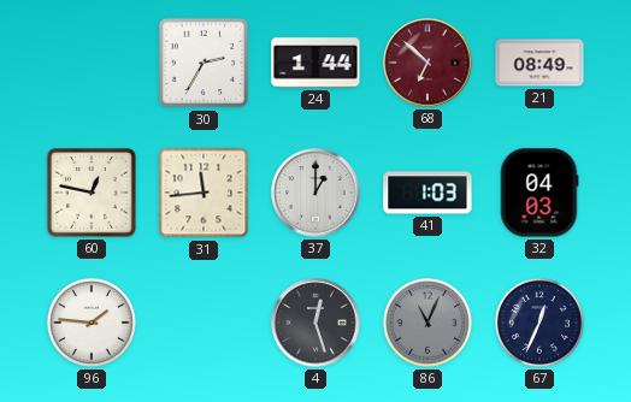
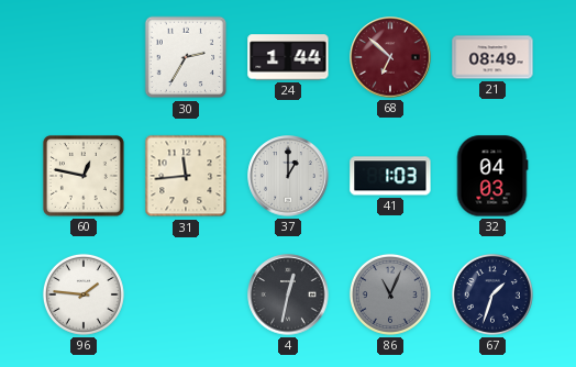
4: 12:27 -> 12:32 (288, 294)
67: 12:34 -> 1:33 (492, 294)
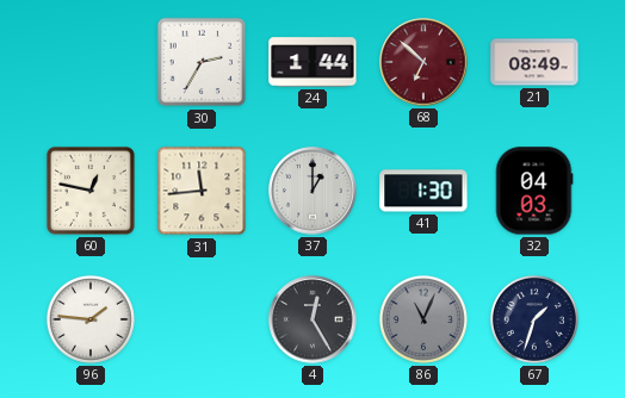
41: 1:03 -> 1:30 (423, 191)
4: 12:32 -> 12:25 (312, 319)
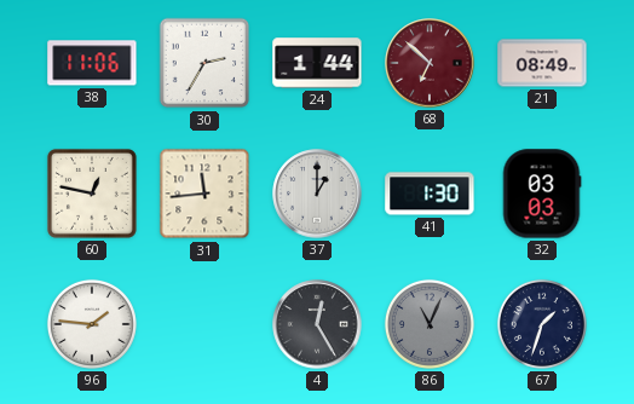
38: none -> 11:06 (92, 63)
32: 04:03 -> 03:03 (542, 194)
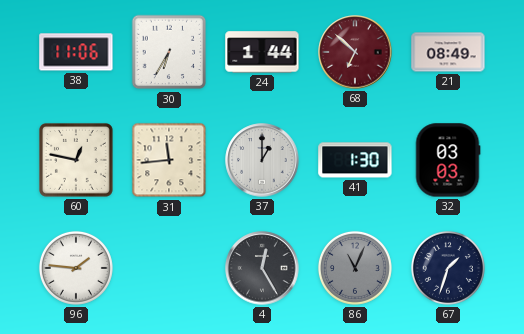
30: 2:35 -> 6:35 (169, 52)
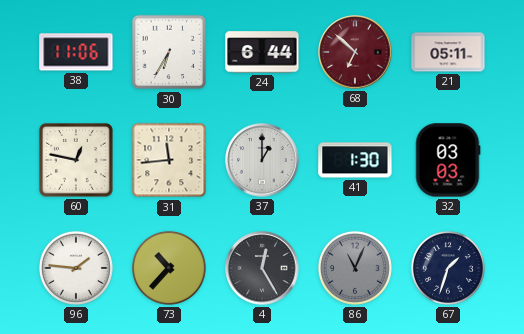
24: 1:44 -> 6:44 (262, 52)
21: 08:49 -> 05:11 (448, 52)
73: none -> 10:37 (169, 268)
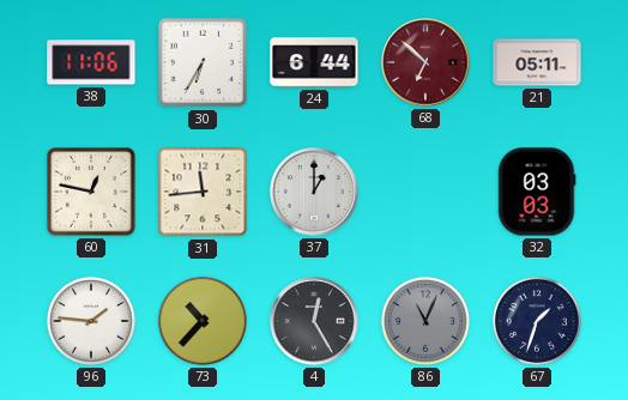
41: 1:30 -> none (355, 160)
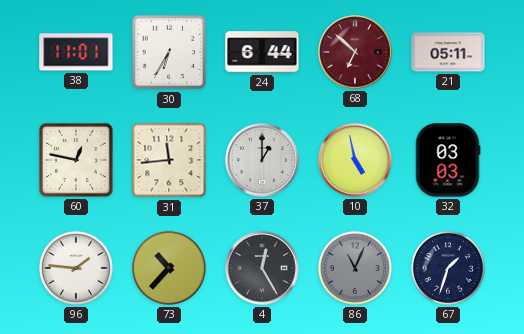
38: 11:06 -> 11:01 (76, 52)
10: none -> 4:58 (355, 160)
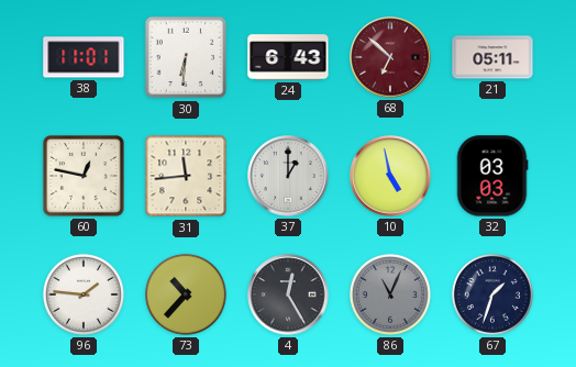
30: 6:35 -> 6:31 (186, 57)
24: 6:44 -> 6:43 (288, 57)
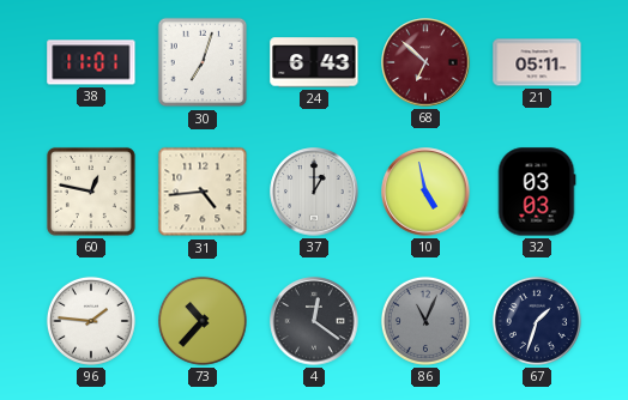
30: 6:31 -> 7:03 (203, 62)
31: 11:44 -> 4:44 (203, 192)
4: 12:25 -> 12:21 (314, 321)
